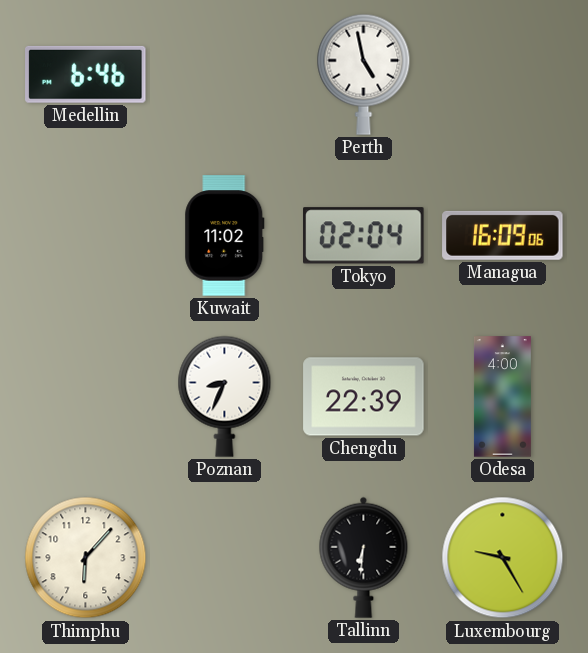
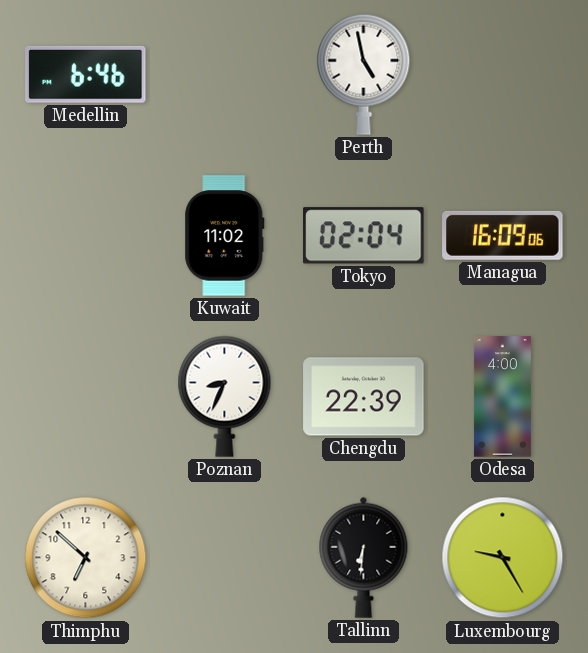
Thimphu: 6:07 -> 6:52 (86, 558)
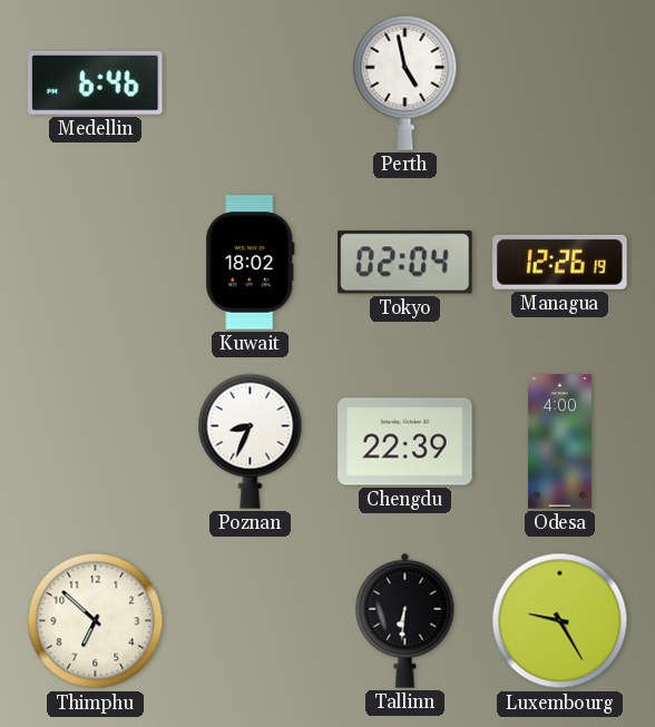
Kuwait: 11:02 -> 18:02 (251, 263)
Managua: 16:09 -> 12:26 (560, 262)
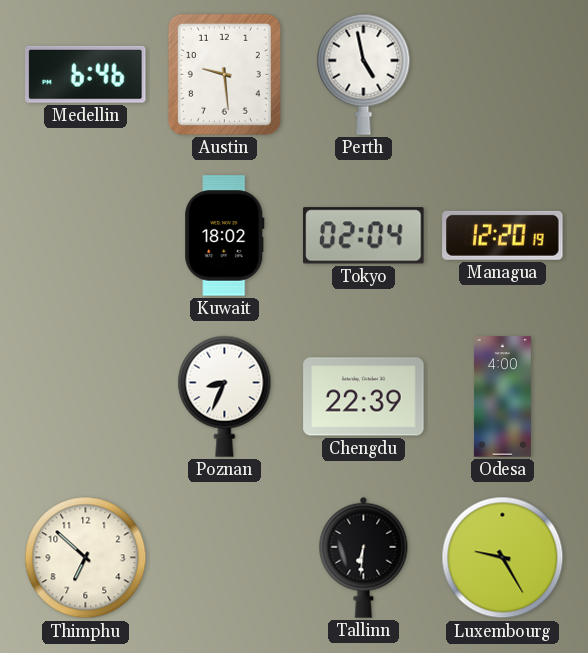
Austin: none -> 9:29 (224, 74)
Managua: 12:26 -> 12:20 (503, 235)
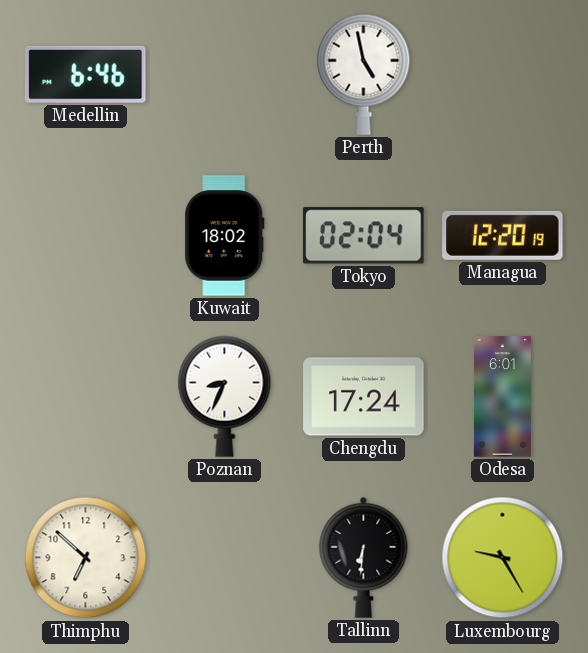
Austin: 9:29 -> none (224, 74)
Chengdu: 22:39 -> 17:24 (364, 397)
Odesa: 4:00 -> 6:01 (502, 397)
